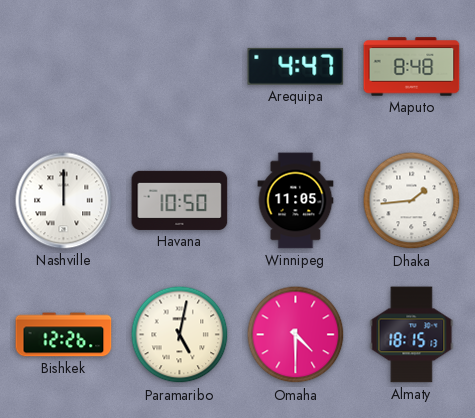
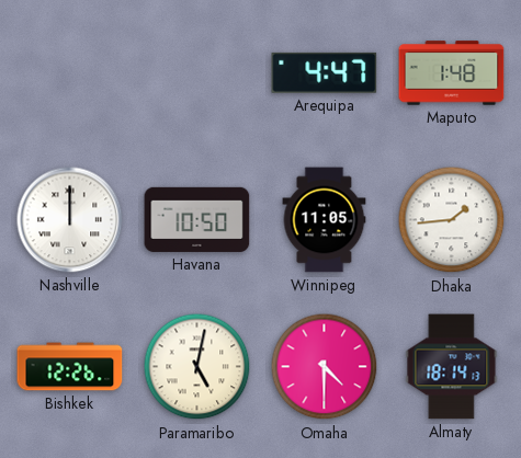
Maputo: 8:48 -> 1:48 (452, 73)
Almaty: 18:15 -> 18:14 (452, 367)
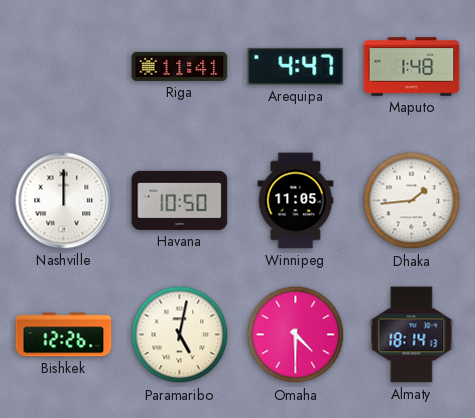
Riga: none -> 11:41 (180, 66)
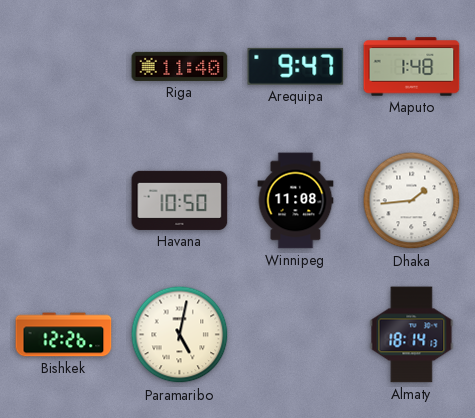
Riga: 11:41 -> 11:40 (180, 66)
Arequipa: 4:47 -> 9:47 (296, 66)
Nashville: 12:00 -> none (64, 201)
Winnipeg: 11:05 -> 11:08 (296, 201)
Omaha: 4:30 -> none (296, 335)
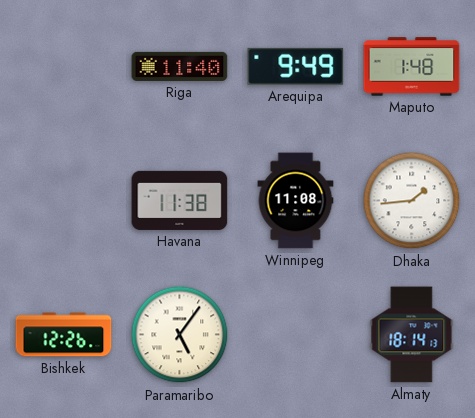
Arequipa: 9:47 -> 9:49 (296, 66)
Havana: 10:50 -> 11:38 (180, 200)
Paramaribo: 5:02 -> 5:06 (180, 335)
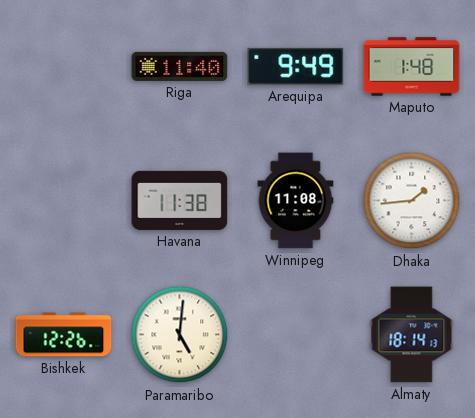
Paramaribo: 5:06 -> 5:01 (180, 335)
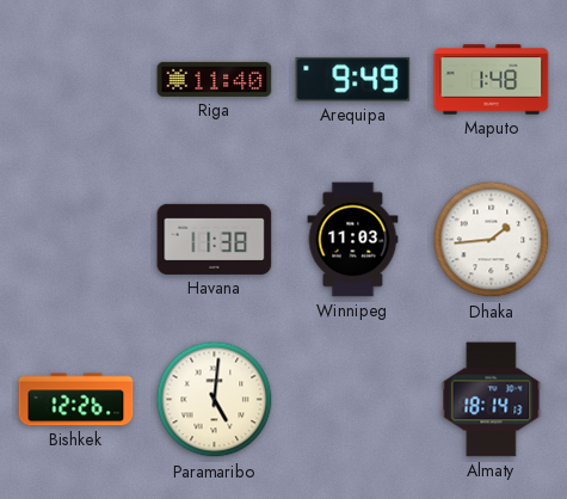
Winnipeg: 11:08 -> 11:03 (353, 240)
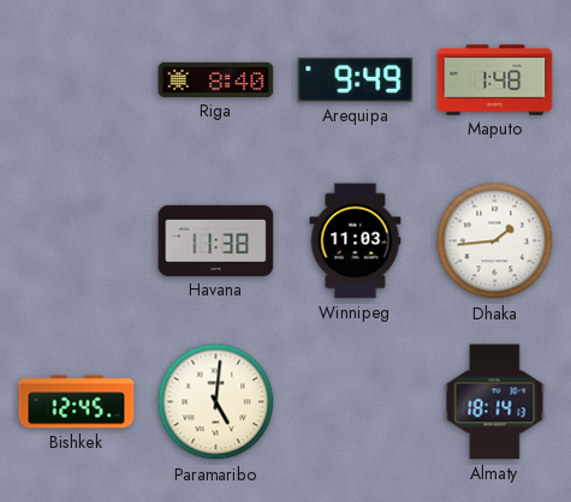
Riga: 11:40 -> 8:40 (216, 79)
Bishkek: 12:26 -> 12:45 (77, 402)
